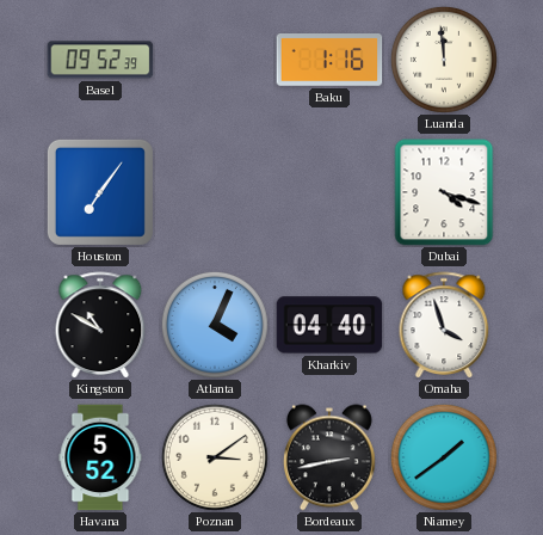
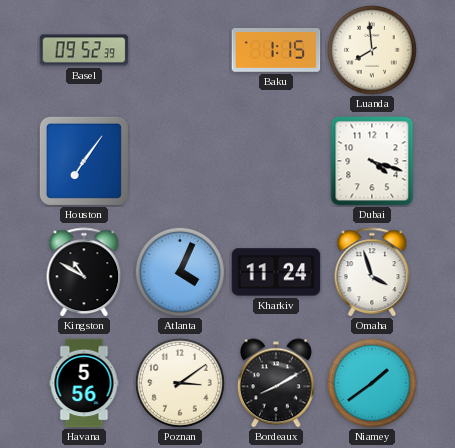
Baku: 1:16 -> 1:15 (276, 51)
Luanda: 11:59 -> 7:59 (372, 50)
Kharkiv: 04:40 -> 11:24 (276, 272)
Havana: 5:52 -> 5:56 (84, 383)
Bordeaux: 2:43 -> 8:10 (276, 383)
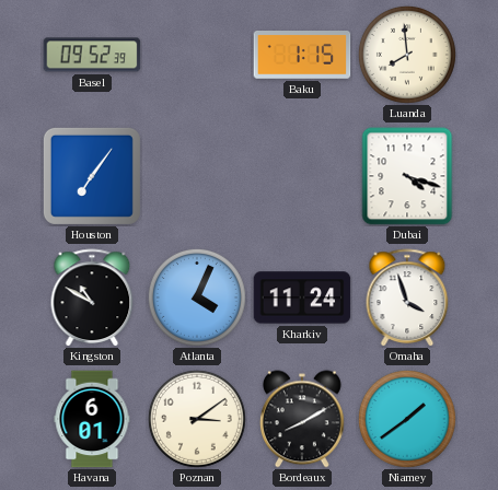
Havana: 5:56 -> 6:01 (92, 419)
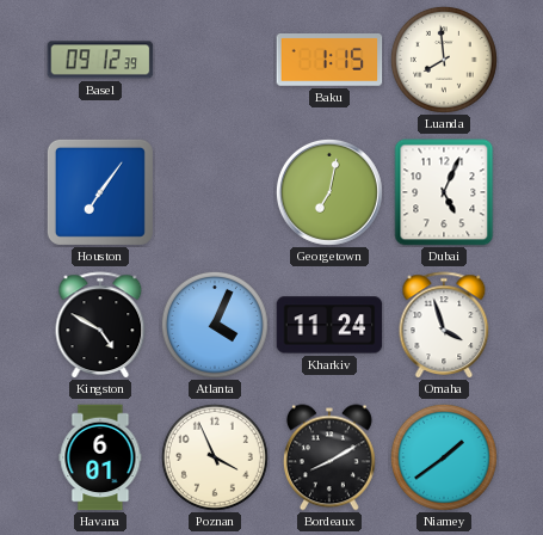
Basel: 09:52 -> 09:12 (100, 60)
Georgetown: none -> 7:02 (329, 192)
Dubai: 4:18 -> 5:04 (444, 192)
Kingston: 10:50 -> 4:50 (100, 325)
Poznan: 3:09 -> 3:56 (215, 457)
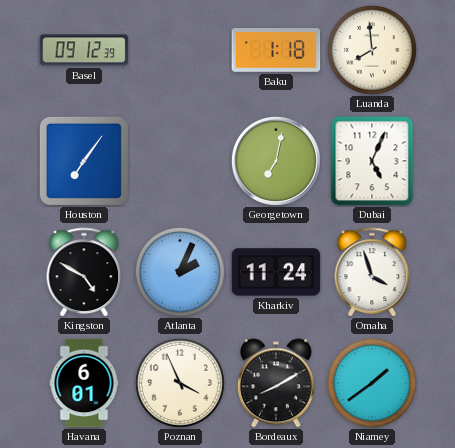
Baku: 1:15 -> 1:18 (276, 51)
Atlanta: 4:04 -> 2:04 (180, 272)
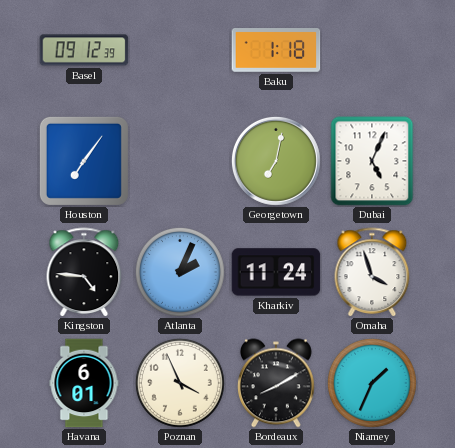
Luanda: 7:59 -> none (372, 50)
Kingston: 4:50 -> 4:46 (84, 272)
Niamey: 1:39 -> 1:34 (372, 383)
